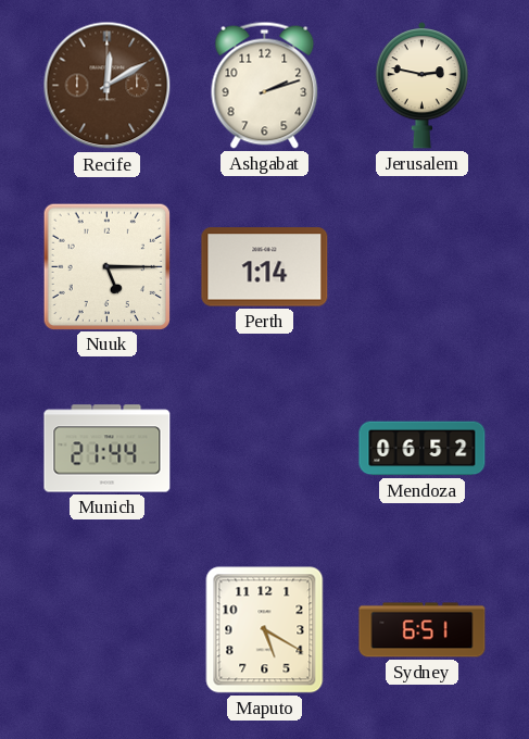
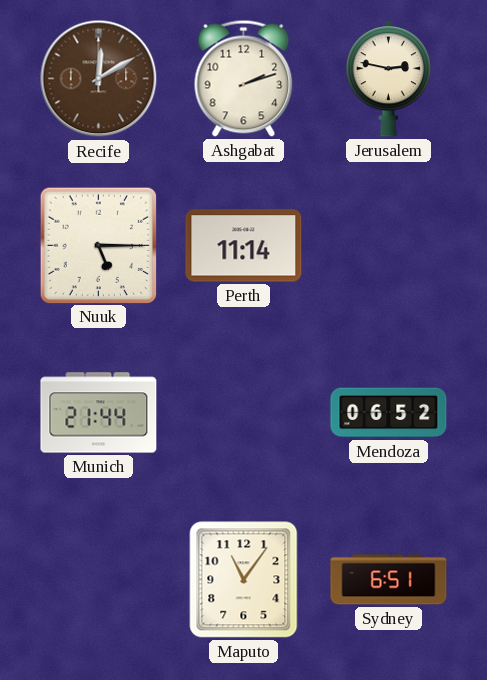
Perth: 1:14 -> 11:14 (244, 246)
Maputo: 5:20 -> 11:06 (244, 580)
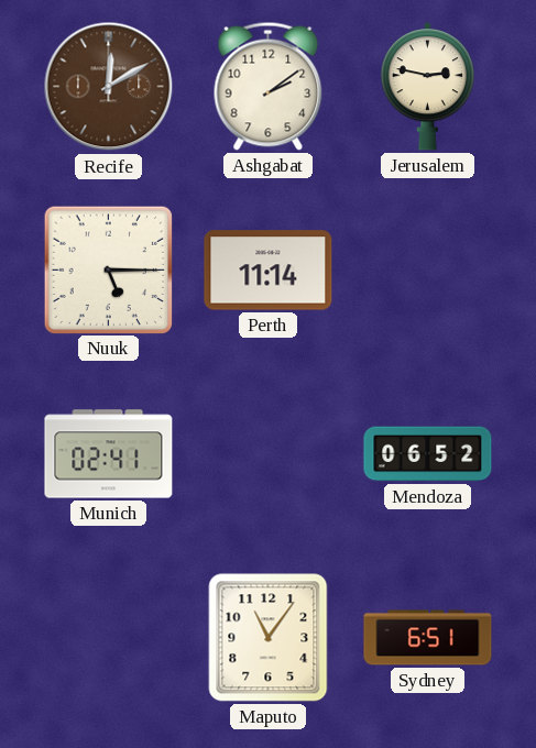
Ashgabat: 2:12 -> 2:09 (269, 86)
Munich: 21:44 -> 02:41 (109, 454)
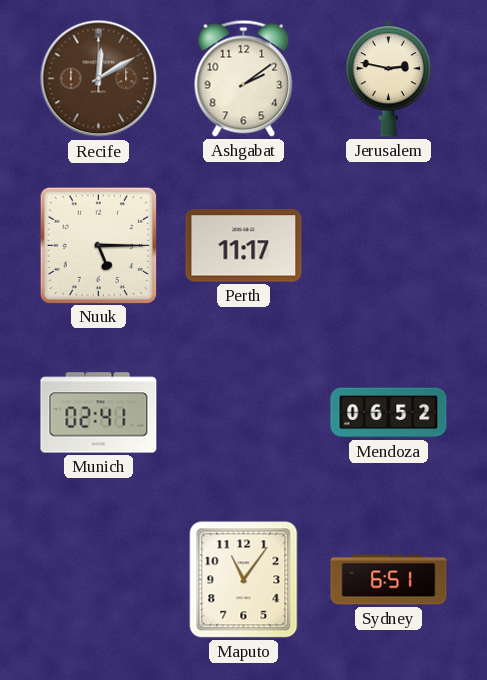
Perth: 11:14 -> 11:17 (244, 246)
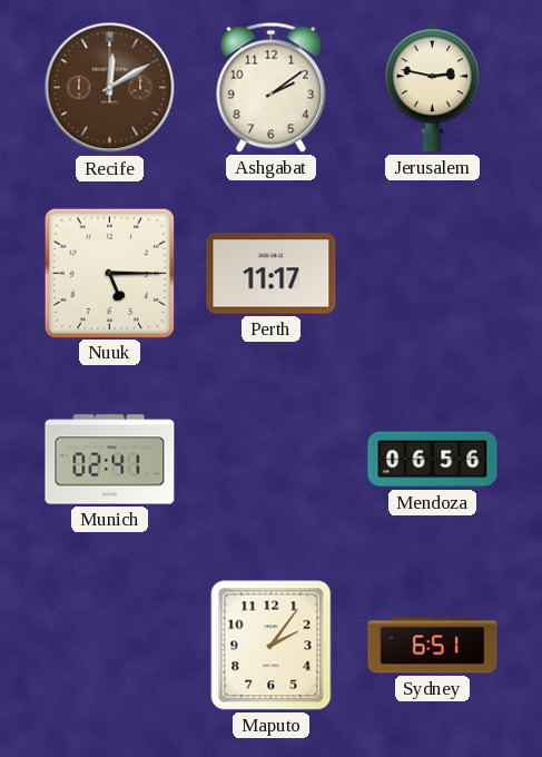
Mendoza: 06:52 -> 06:56 (433, 460)
Maputo: 11:06 -> 2:06 (272, 646)
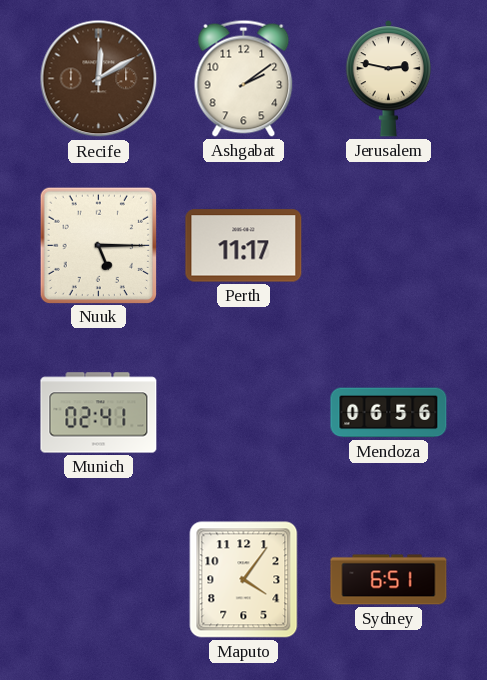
Maputo: 2:06 -> 4:06 (244, 580)
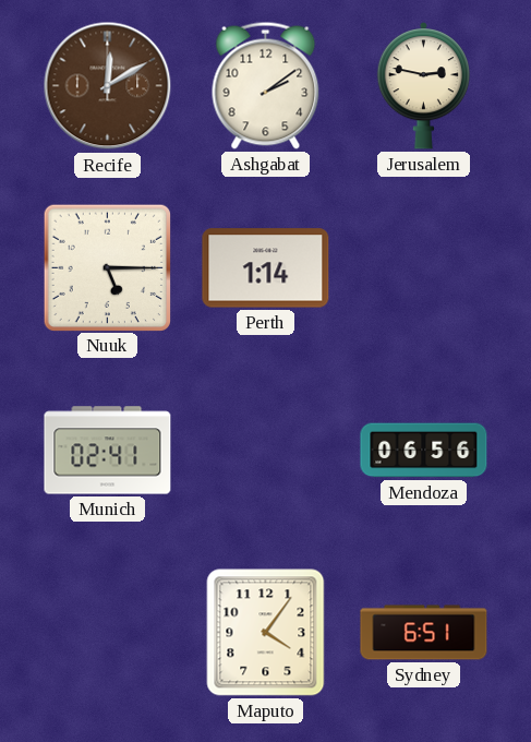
Perth: 11:17 -> 1:14 (266, 268)
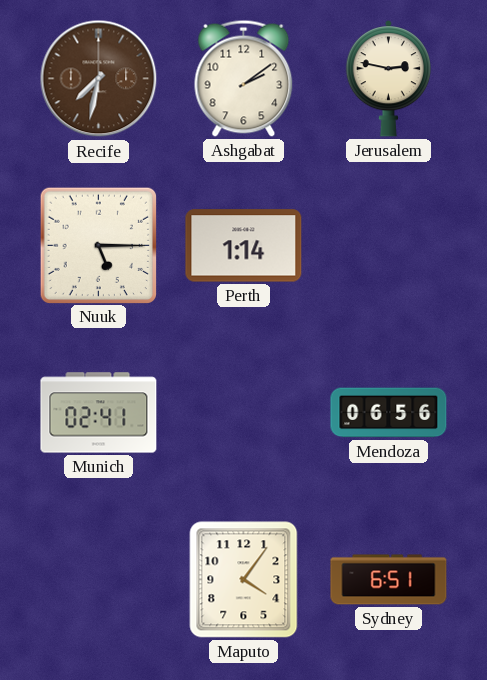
Recife: 12:10 -> 7:32 (99, 79)
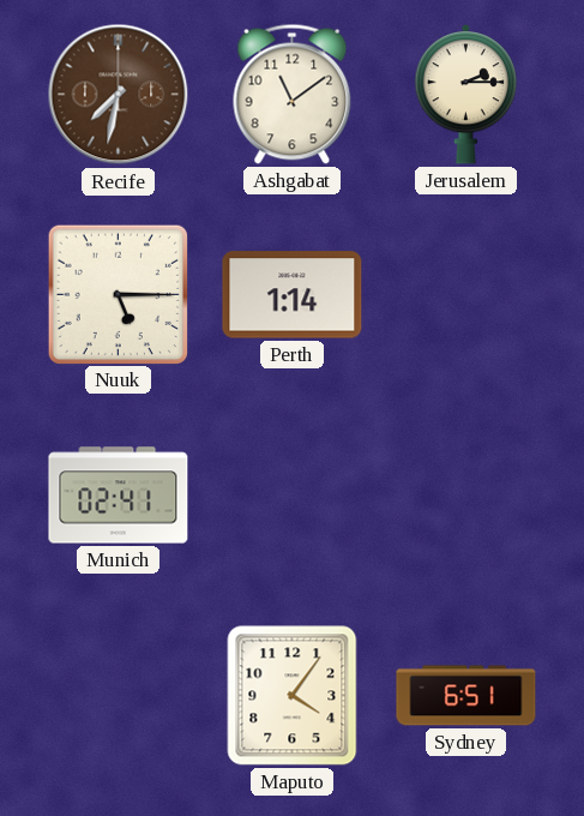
Ashgabat: 2:09 -> 11:09 (293, 94)
Jerusalem: 2:47 -> 2:15 (465, 95)
Mendoza: 06:56 -> none (389, 413)
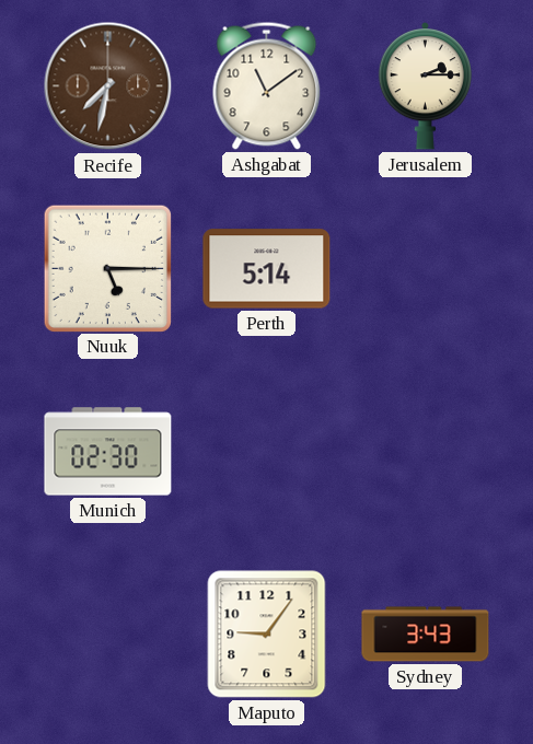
Perth: 1:14 -> 5:14 (267, 269)
Munich: 02:41 -> 02:30 (108, 452)
Maputo: 4:06 -> 9:06 (267, 635)
Sydney: 6:51 -> 3:43 (426, 635)
